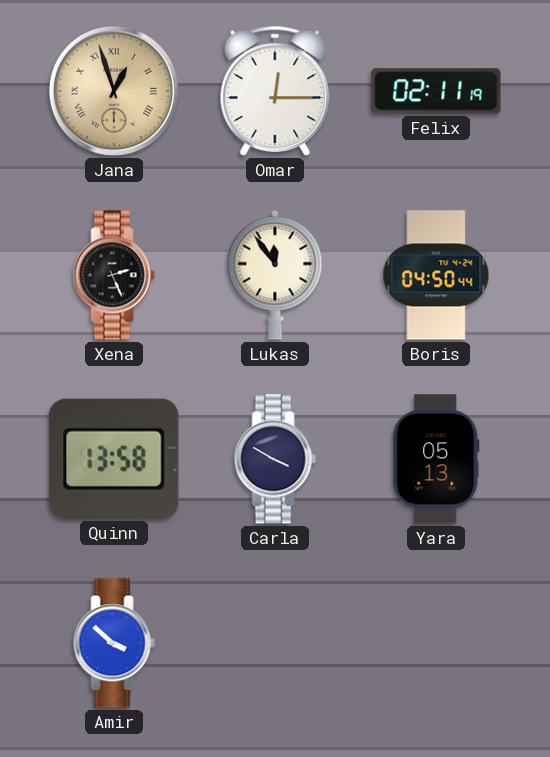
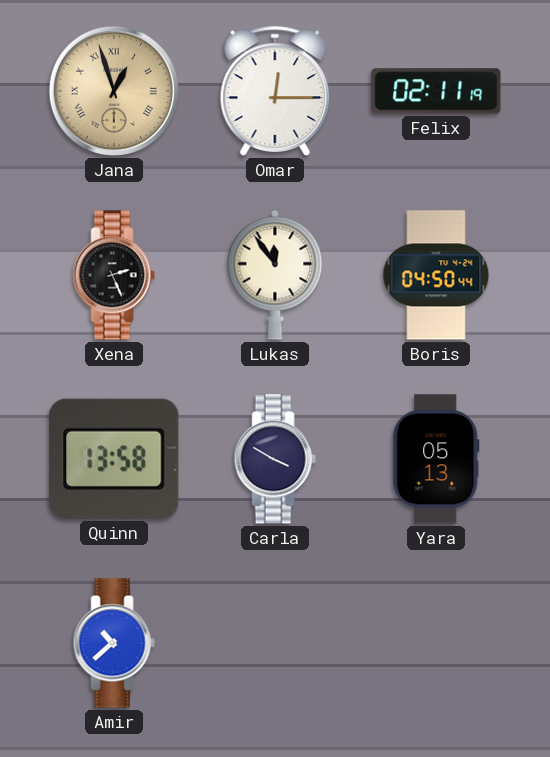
Amir: 3:52 -> 10:38 (114, 643)
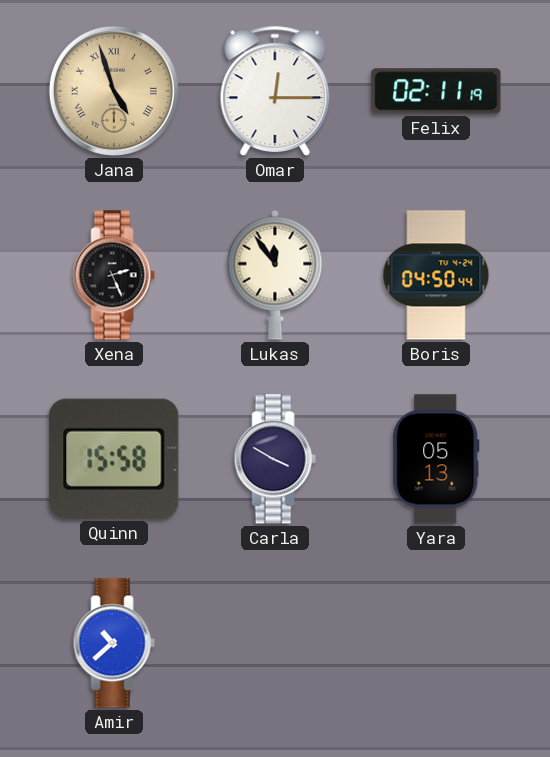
Jana: 12:57 -> 4:57 (114, 91)
Quinn: 13:58 -> 15:58 (114, 459)
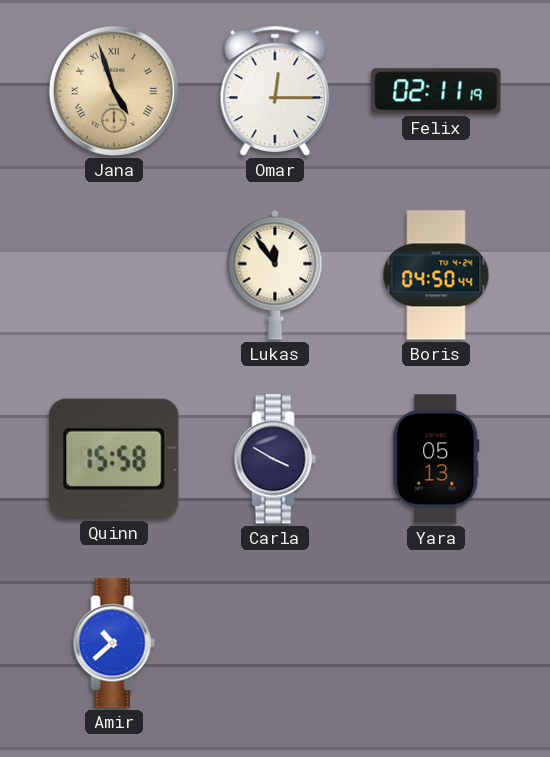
Xena: 2:26 -> none (114, 275)
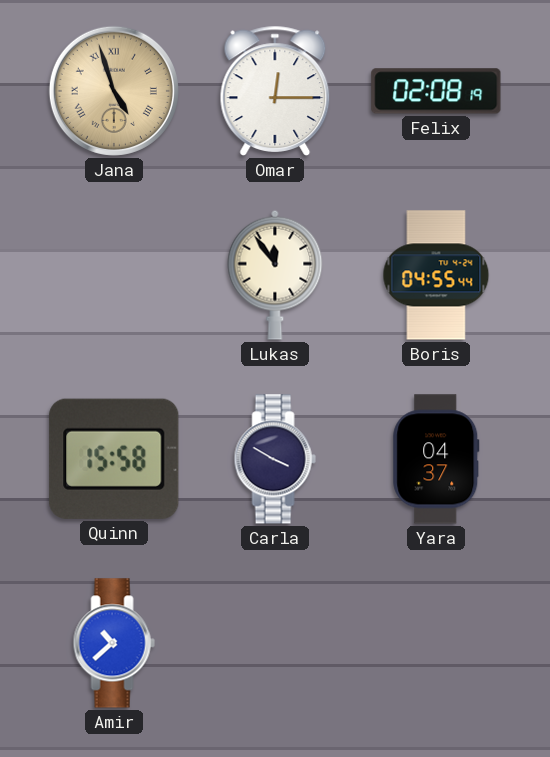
Felix: 02:11 -> 02:08 (436, 91)
Boris: 04:50 -> 04:55 (436, 275)
Yara: 05:13 -> 04:37 (436, 459)
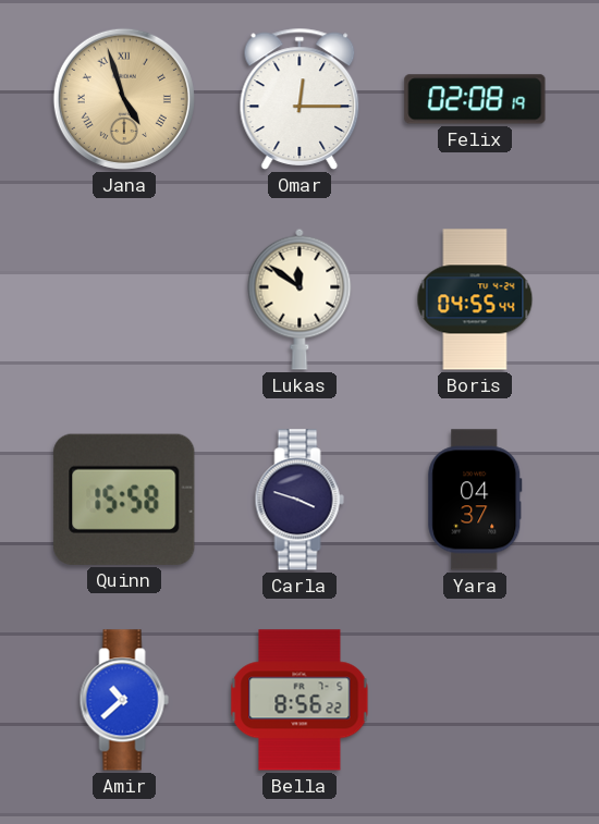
Lukas: 11:54 -> 11:51 (299, 299)
Carla: 3:50 -> 3:48 (299, 500)
Bella: none -> 8:56 (299, 700)
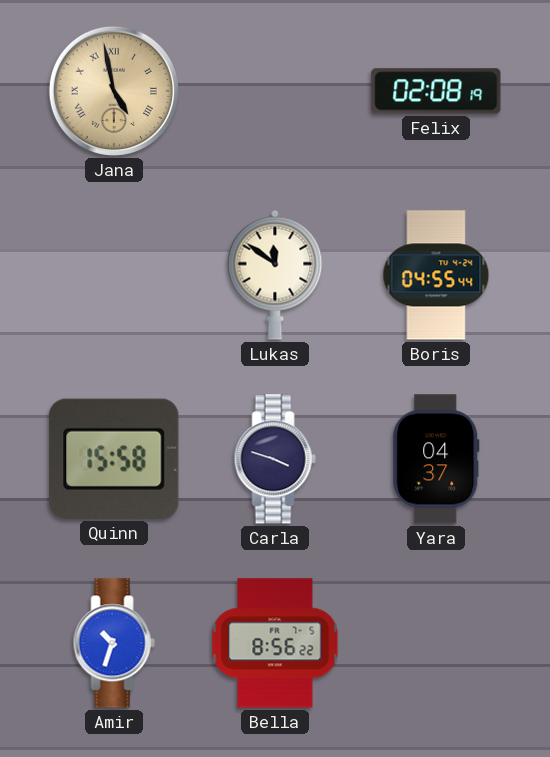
Jana: 4:57 -> 4:58 (114, 91)
Omar: 12:15 -> none (299, 99)
Amir: 10:38 -> 10:33 (114, 643)
